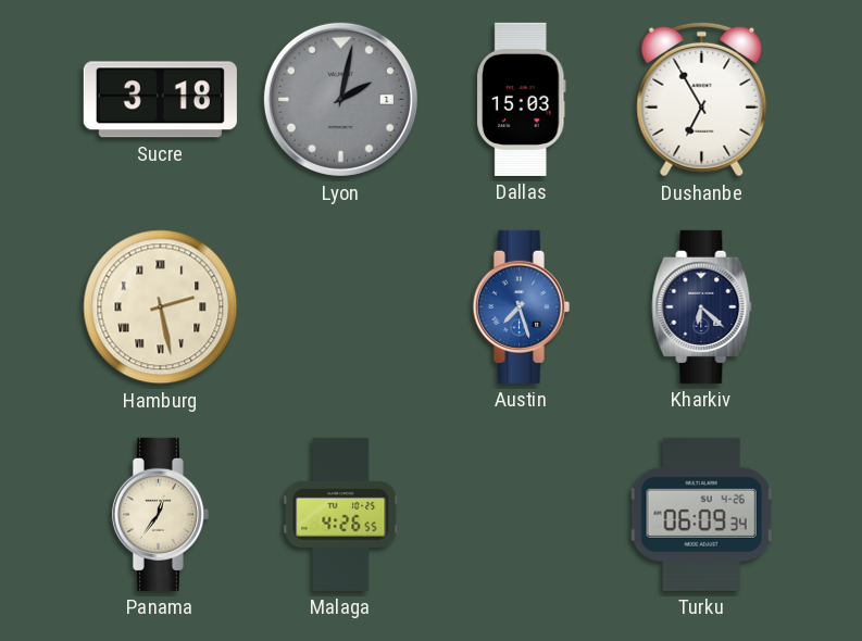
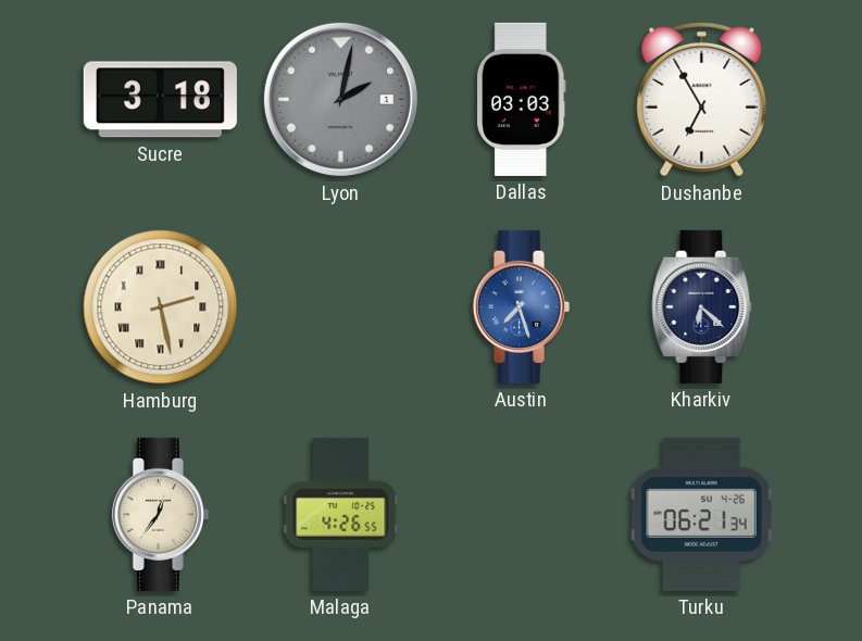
Dallas: 15:03 -> 03:03 (522, 99)
Turku: 06:09 -> 06:21 (701, 514)
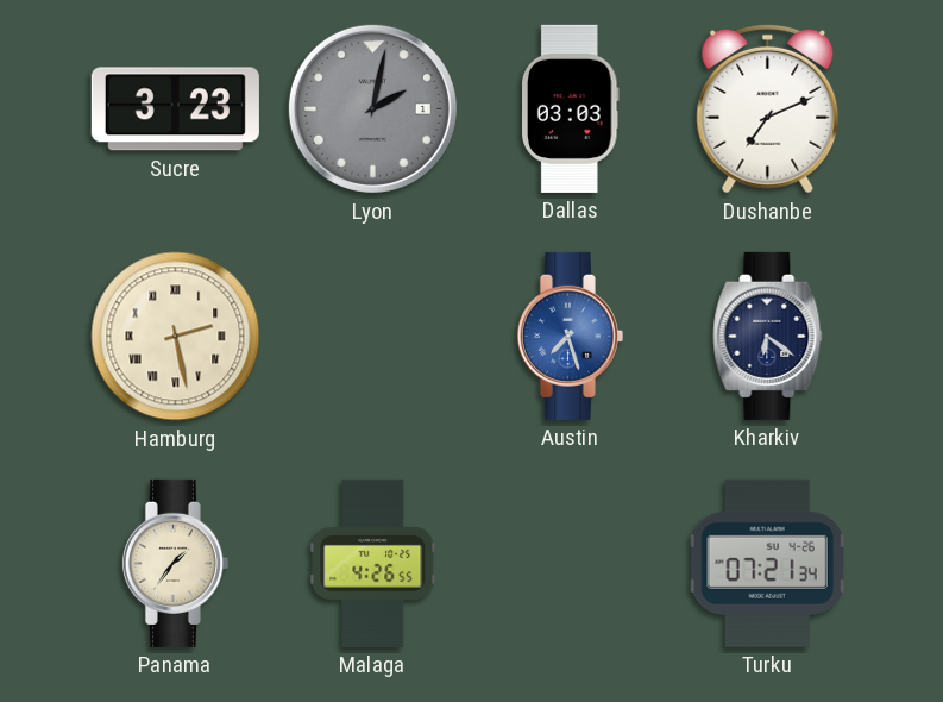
Sucre: 3:18 -> 3:23 (175, 109)
Dushanbe: 6:55 -> 7:11 (768, 108)
Kharkiv: 6:22 -> 6:21 (768, 336)
Panama: 12:36 -> 1:36 (175, 563)
Turku: 06:21 -> 07:21 (767, 563)
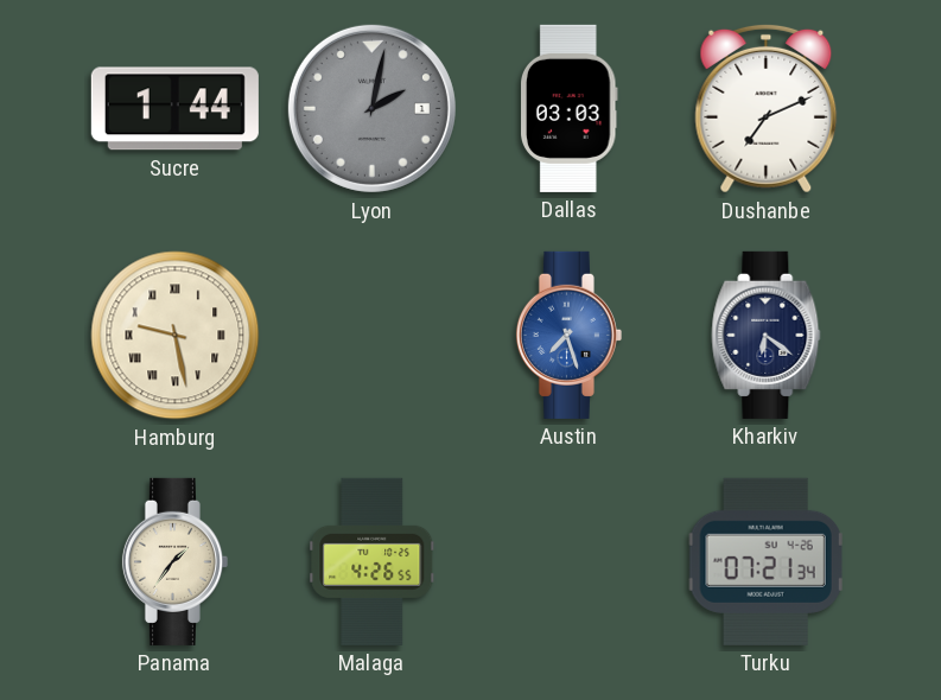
Sucre: 3:23 -> 1:44 (174, 109)
Hamburg: 2:28 -> 9:28 (176, 336)
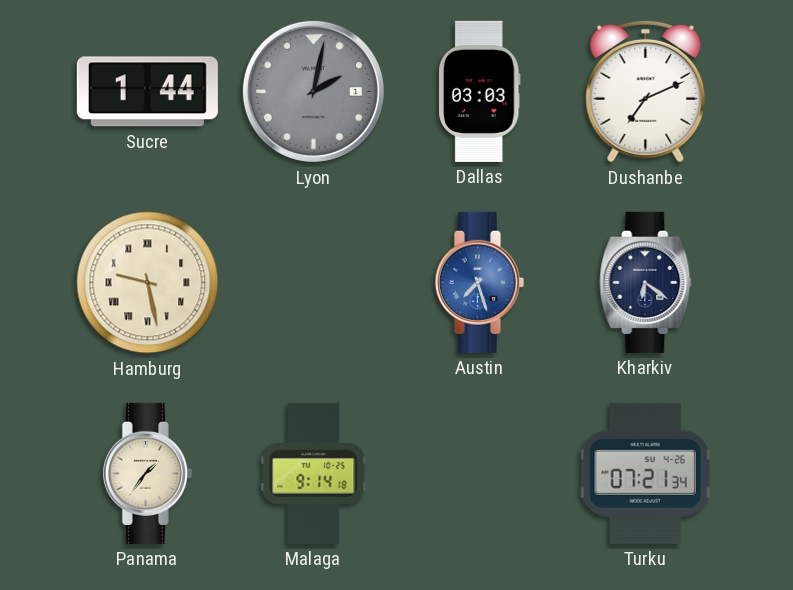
Malaga: 4:26 -> 9:14 (314, 473)
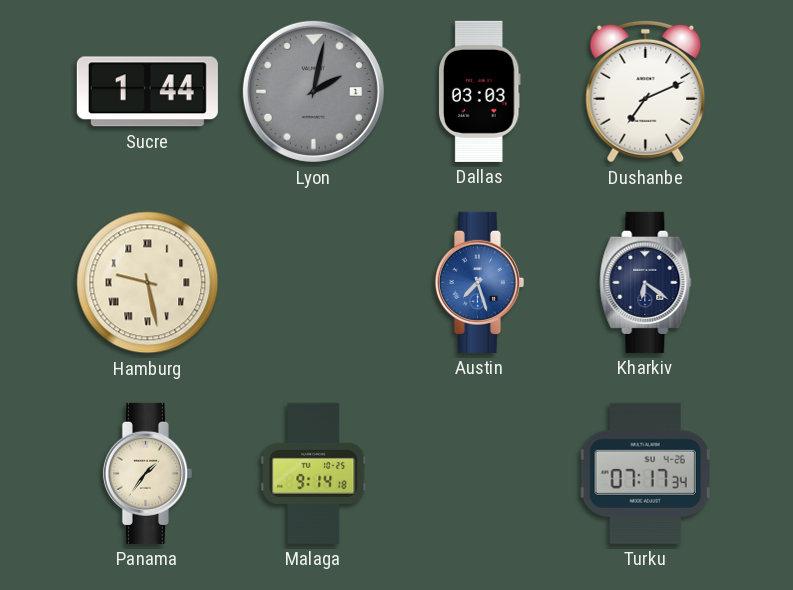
Turku: 07:21 -> 07:17 (645, 473)
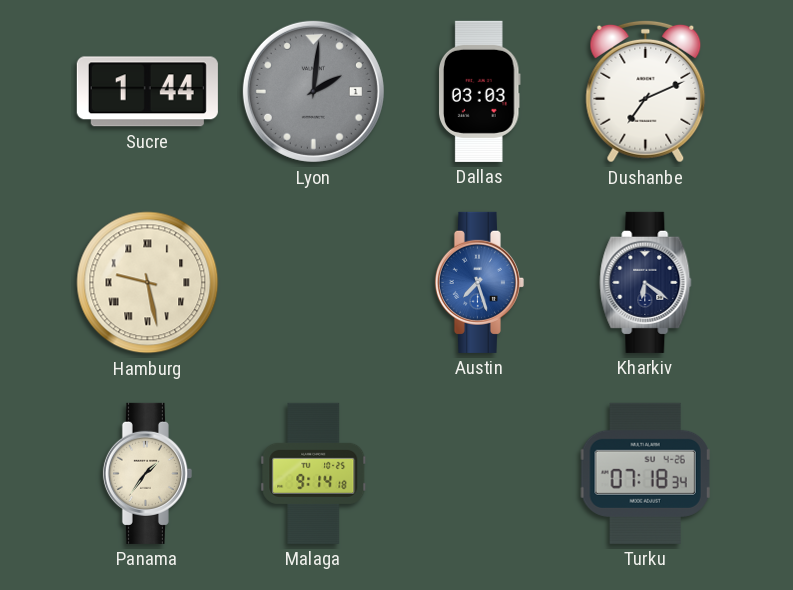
Lyon: 2:02 -> 2:01 (313, 91)
Turku: 07:17 -> 07:18 (645, 473)
